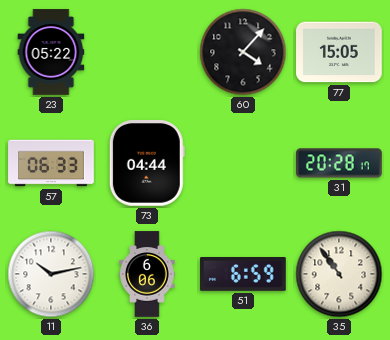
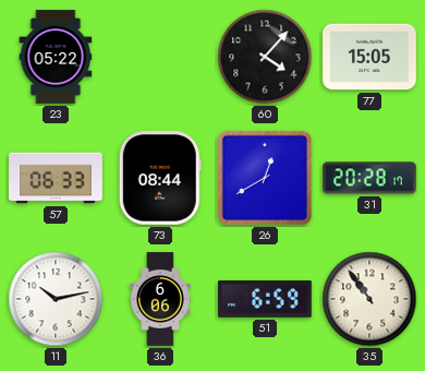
73: 04:44 -> 08:44 (160, 179)
26: none -> 12:40 (265, 178)
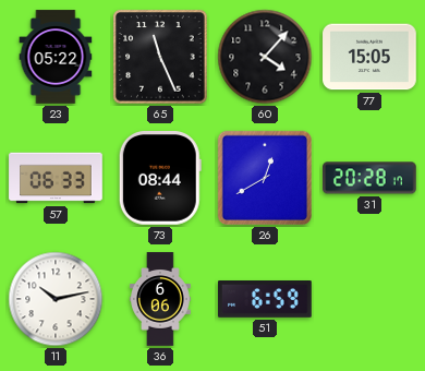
65: none -> 11:26 (160, 57)
35: 10:54 -> none (369, 299)
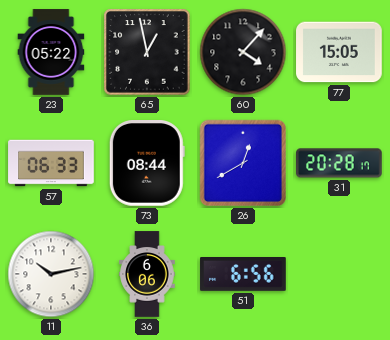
65: 11:26 -> 12:58 (147, 52)
51: 6:59 -> 6:56 (243, 275)
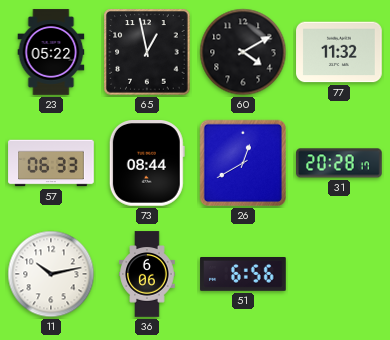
60: 4:07 -> 4:10 (243, 52)
77: 15:05 -> 11:32 (339, 52)
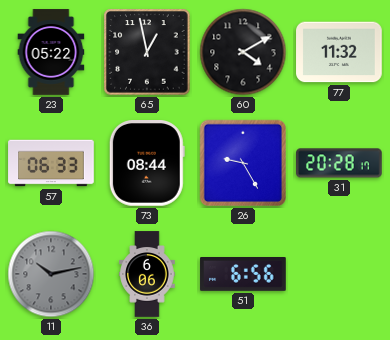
26: 12:40 -> 9:25 (243, 163)
11 dial: white -> grey (51, 274)
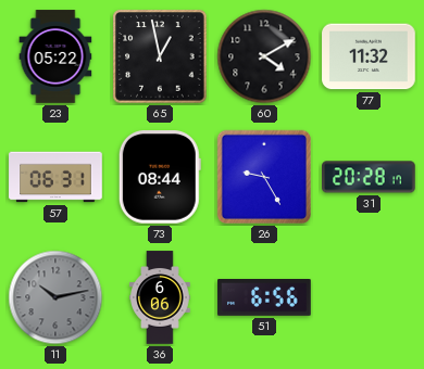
57: 06:33 -> 06:31 (55, 177)
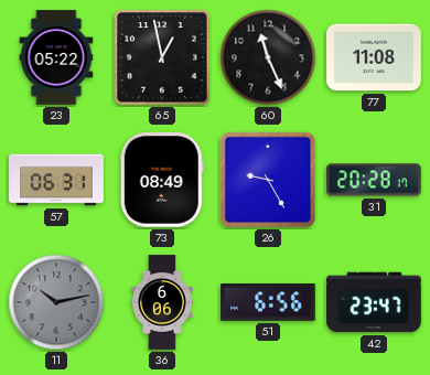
60: 4:10 -> 11:26 (268, 57)
77: 11:32 -> 11:08 (374, 57)
73: 08:44 -> 08:49 (162, 181)
42: none -> 23:47 (374, 302)
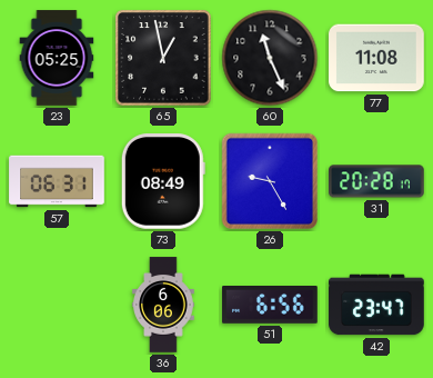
23: 05:22 -> 05:25 (57, 58)
11: 10:13 -> none (56, 302)
